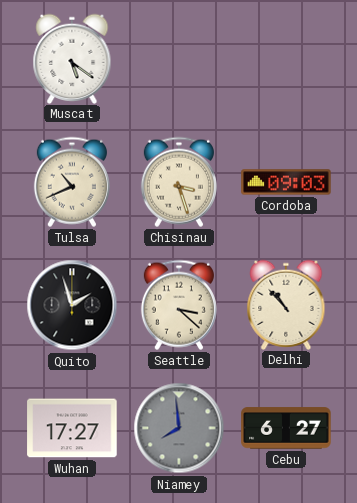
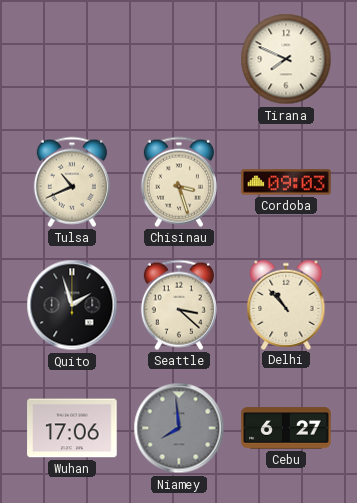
Muscat: 5:21 -> none (72, 58)
Tirana: none -> 7:49 (286, 59)
Wuhan: 17:27 -> 17:06 (72, 428)
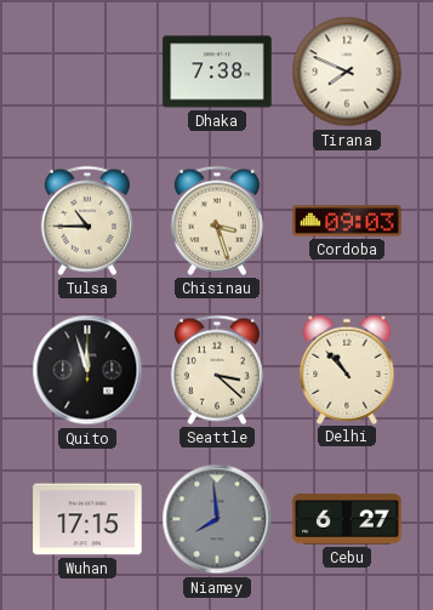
Dhaka: none -> 7:38 (217, 72)
Tulsa: 10:41 -> 10:45 (87, 221)
Quito: 1:57 -> 11:57 (87, 370)
Wuhan: 17:06 -> 17:15 (87, 519)
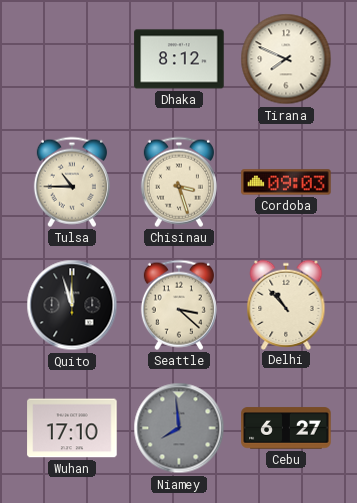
Dhaka: 7:38 -> 8:12 (179, 59)
Wuhan: 17:15 -> 17:10 (72, 428)
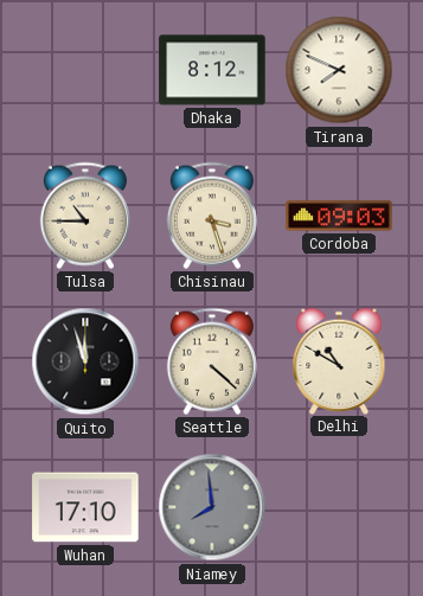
Seattle: 3:22 -> 4:22 (212, 361)
Delhi: 10:53 -> 10:50 (339, 360)
Cebu: 6:27 -> none (286, 428)
